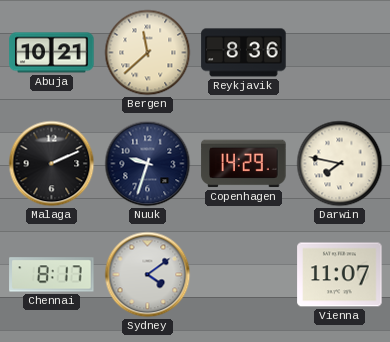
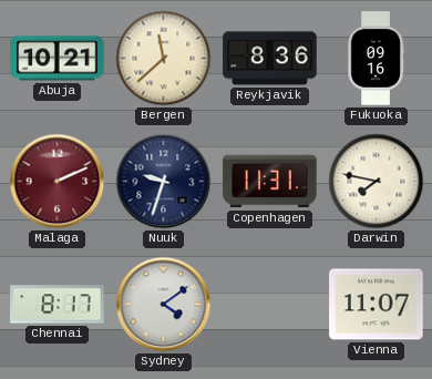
Fukuoka: none -> 09:16 (376, 59)
Malaga dial: black -> burgundy (58, 182)
Copenhagen: 14:29 -> 11:31 (270, 182)
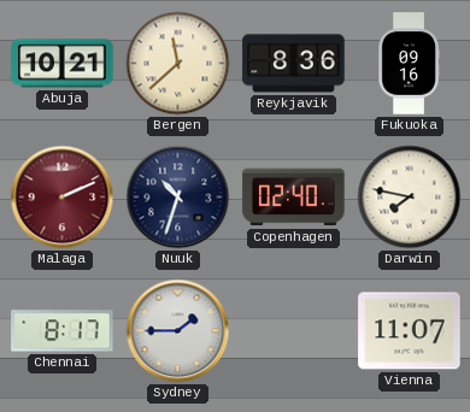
Nuuk: 9:33 -> 10:33 (178, 198)
Copenhagen: 11:31 -> 02:40 (294, 198)
Sydney: 4:09 -> 1:45 (178, 331)
